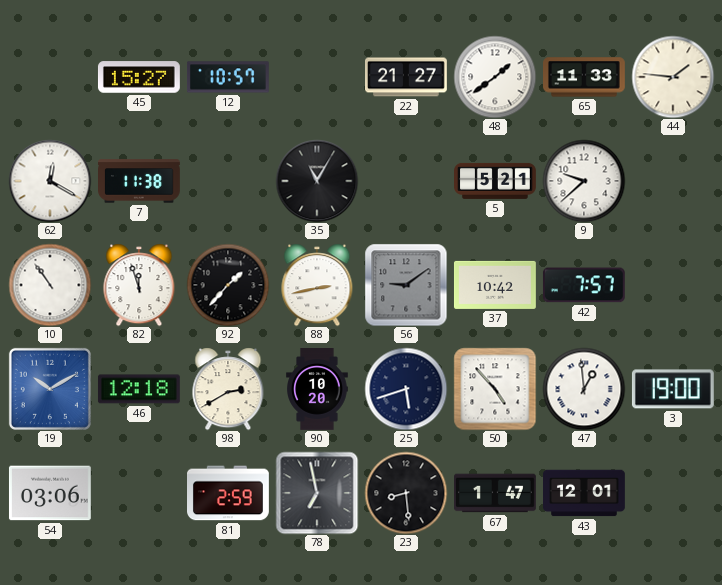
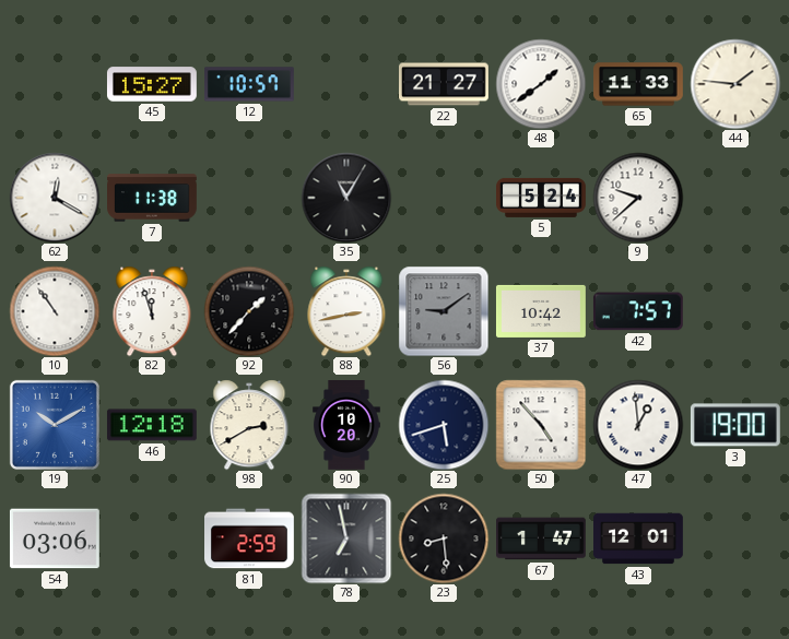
5: 5:21 -> 5:24 (542, 198)
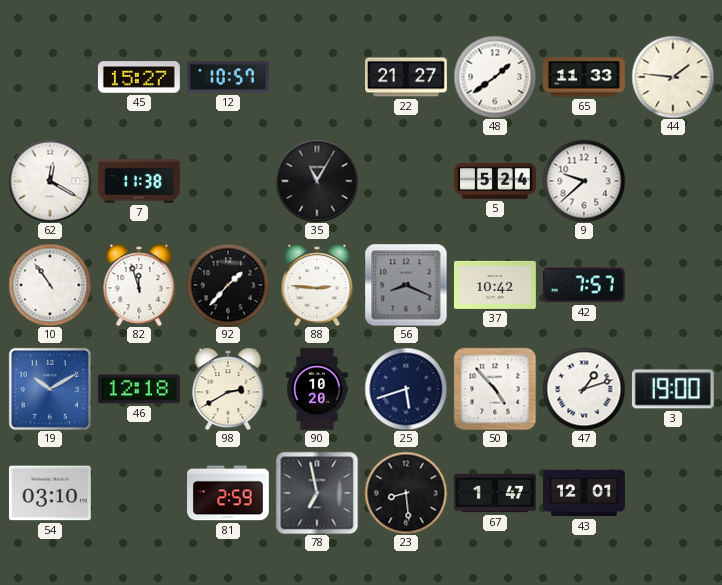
88: 2:43 -> 2:46 (317, 285)
56: 9:09 -> 8:19 (406, 285)
47: 12:59 -> 1:12 (584, 389)
54: 03:06 -> 03:10 (50, 493)
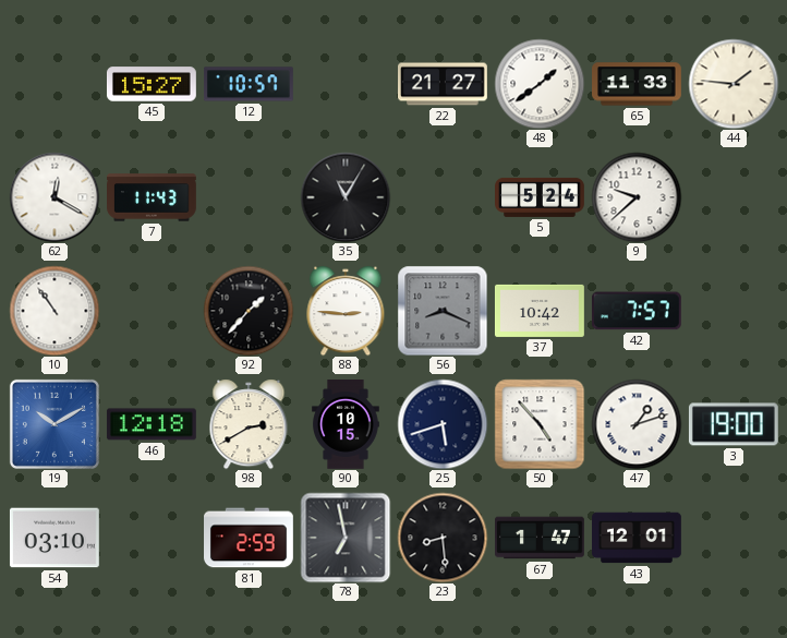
7: 11:38 -> 11:43 (153, 197)
82: 11:57 -> none (139, 285)
90: 10:20 -> 10:15 (346, 425)
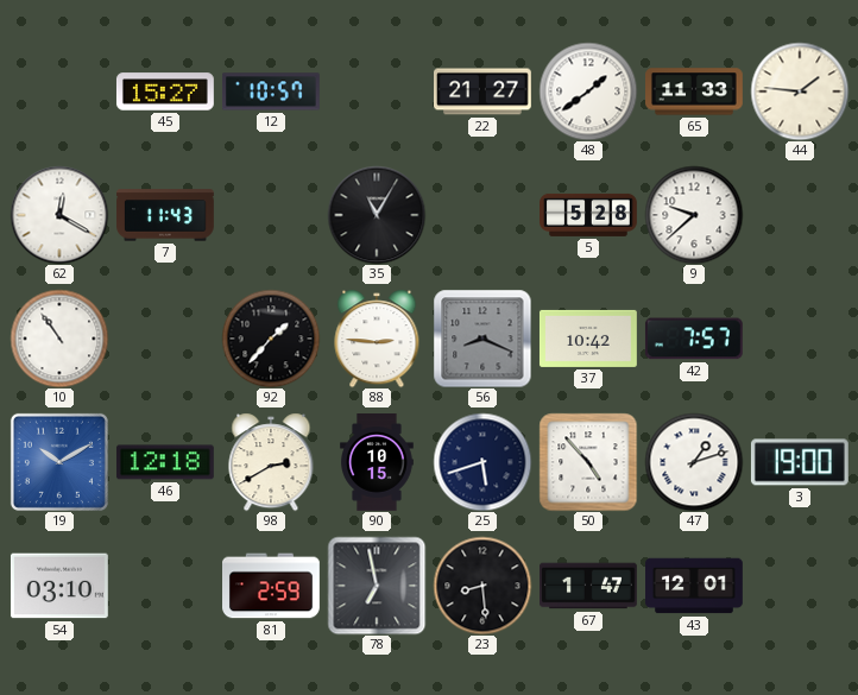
5: 5:24 -> 5:28 (589, 215)
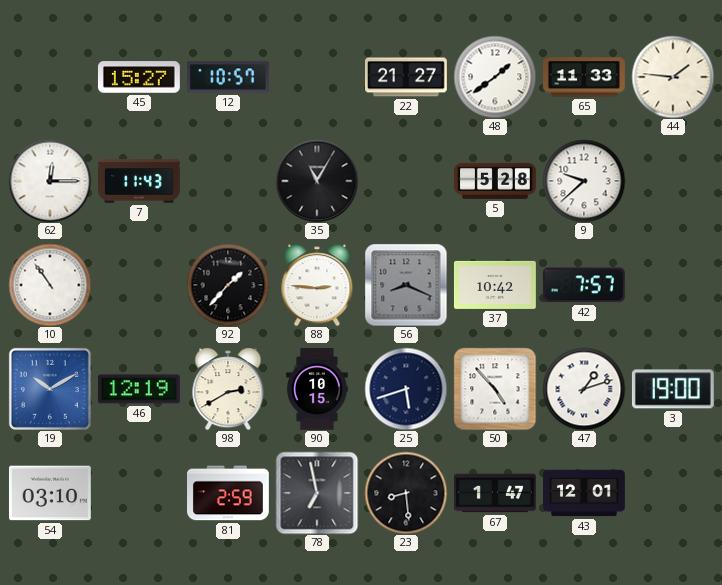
62: 12:20 -> 12:15 (50, 181)
46: 12:18 -> 12:19 (139, 389)
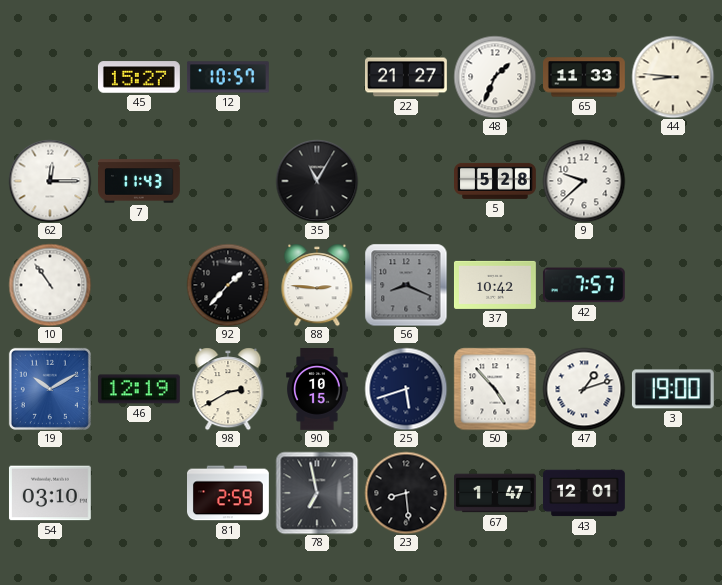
48: 1:39 -> 1:34 (495, 77)
44: 1:46 -> 8:46 (673, 77)
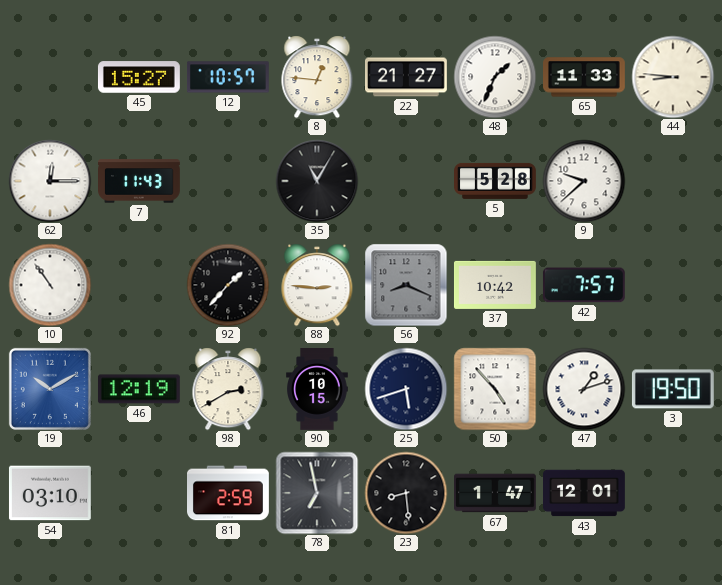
8: none -> 12:46 (317, 77)
3: 19:00 -> 19:50 (673, 389)
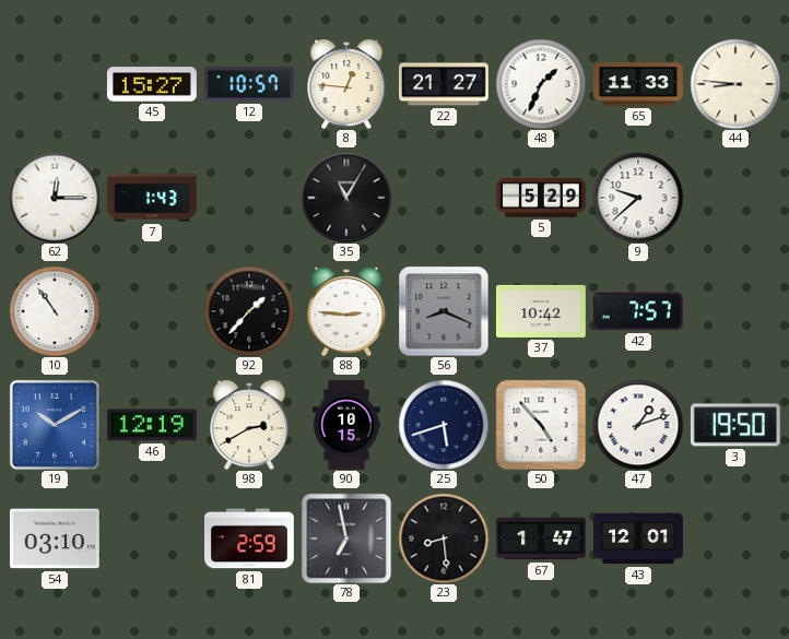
7: 11:43 -> 1:43 (153, 198)
5: 5:28 -> 5:29 (542, 198)
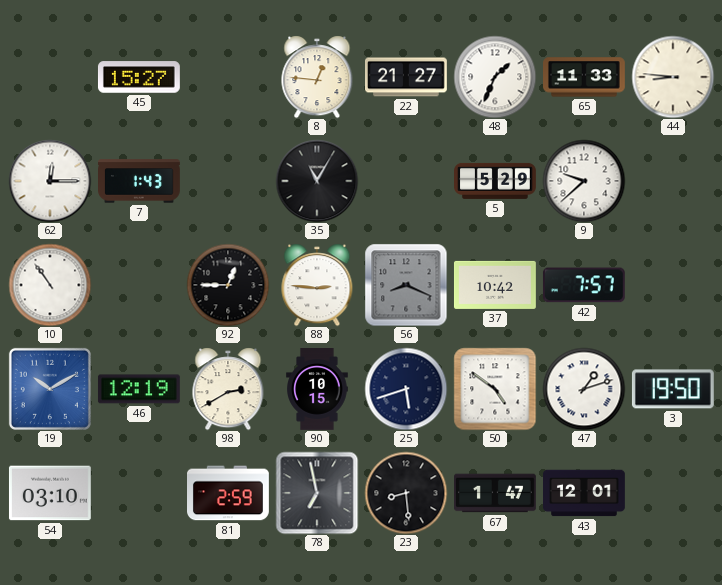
12: 10:57 -> none (249, 84)
92: 1:37 -> 12:45 (228, 285)
50: 4:53 -> 4:51 (495, 389)
